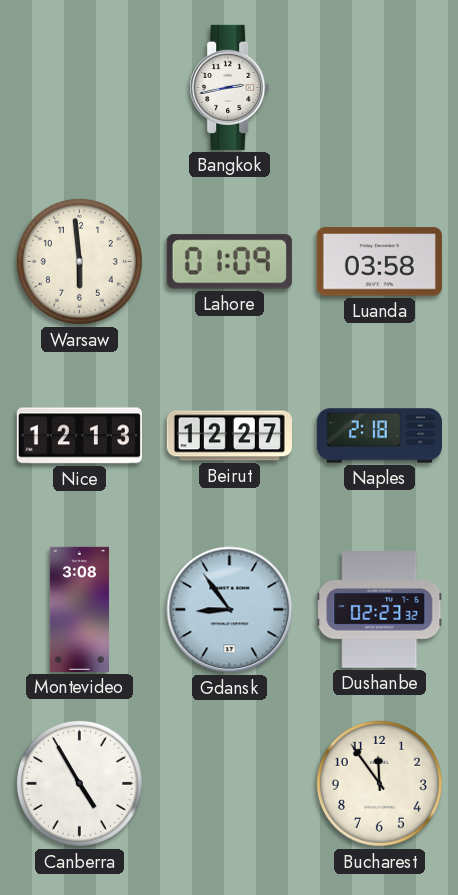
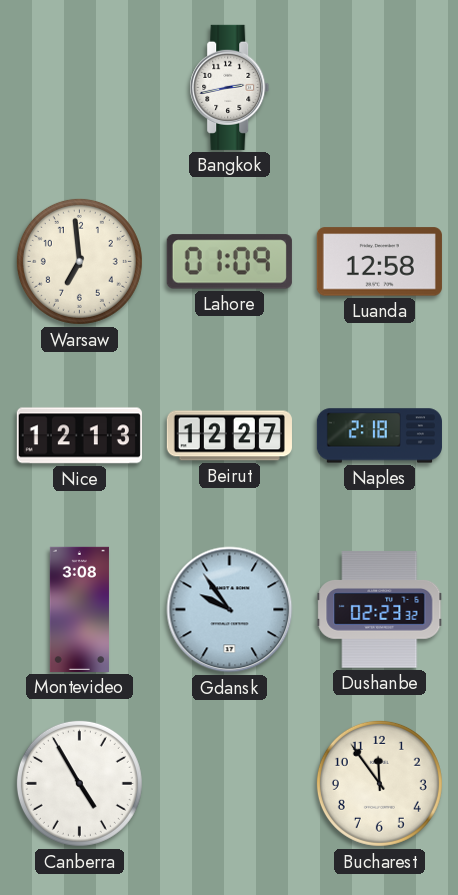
Warsaw: 5:59 -> 6:59 (79, 261)
Luanda: 03:58 -> 12:58 (379, 262)
Gdansk: 8:54 -> 9:54 (230, 610)
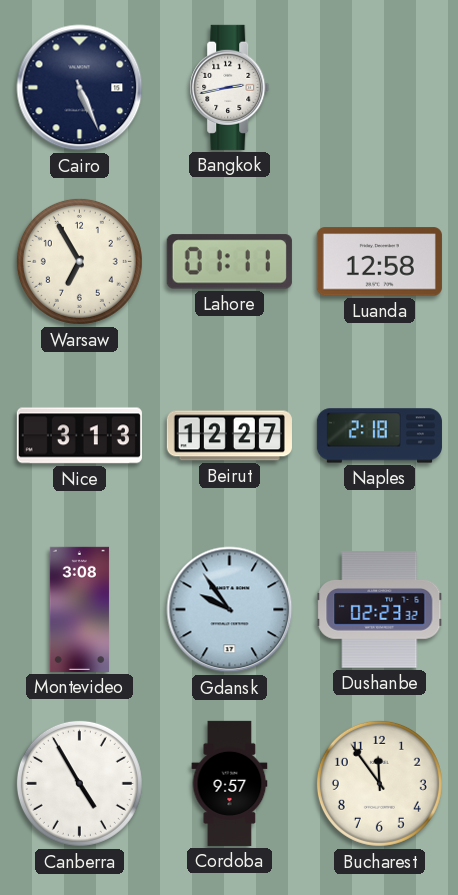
Cairo: none -> 5:26 (80, 88)
Warsaw: 6:59 -> 6:55 (79, 261)
Lahore: 01:09 -> 01:11 (229, 262)
Nice: 12:13 -> 3:13 (79, 436)
Cordoba: none -> 9:57 (230, 783)
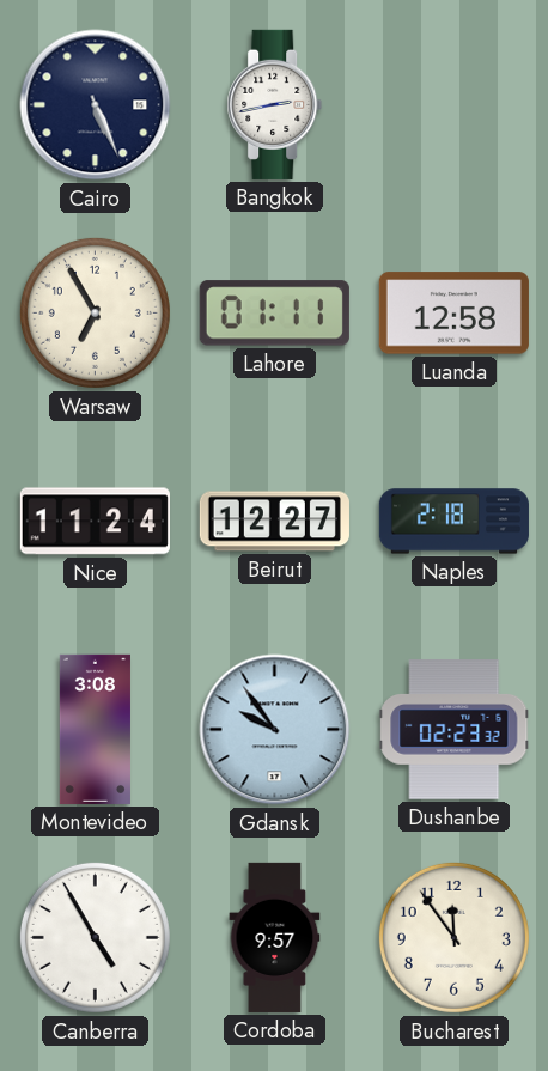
Nice: 3:13 -> 11:24 (95, 522)
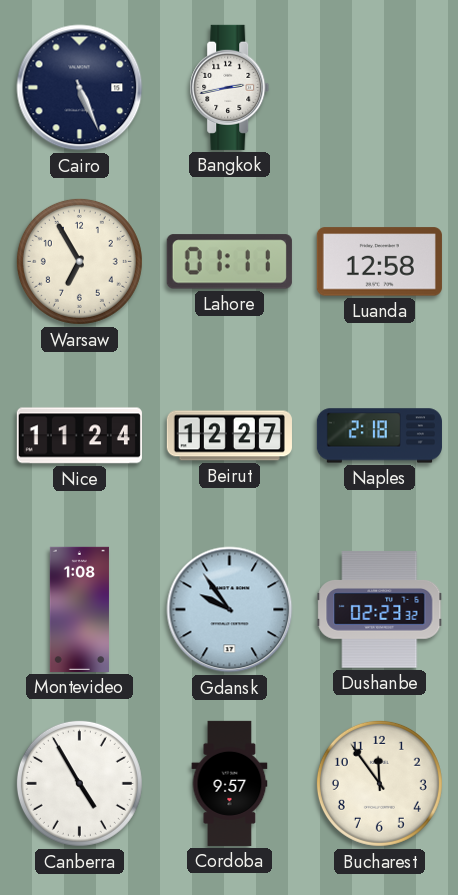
Montevideo: 3:08 -> 1:08 (79, 609)
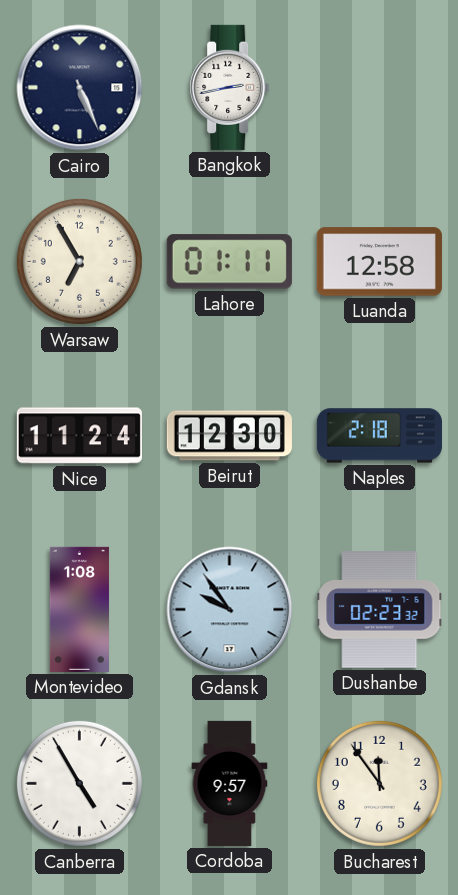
Beirut: 12:27 -> 12:30 (229, 436)
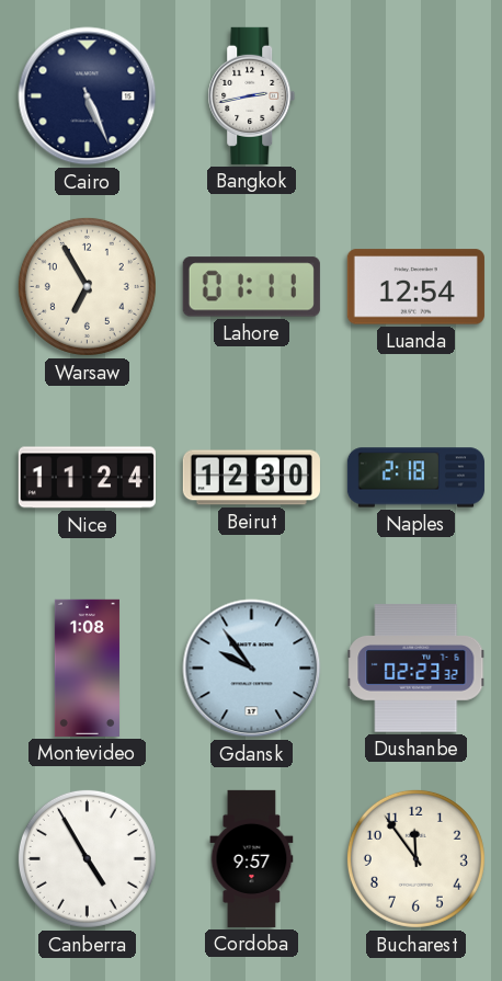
Luanda: 12:58 -> 12:54 (415, 287)
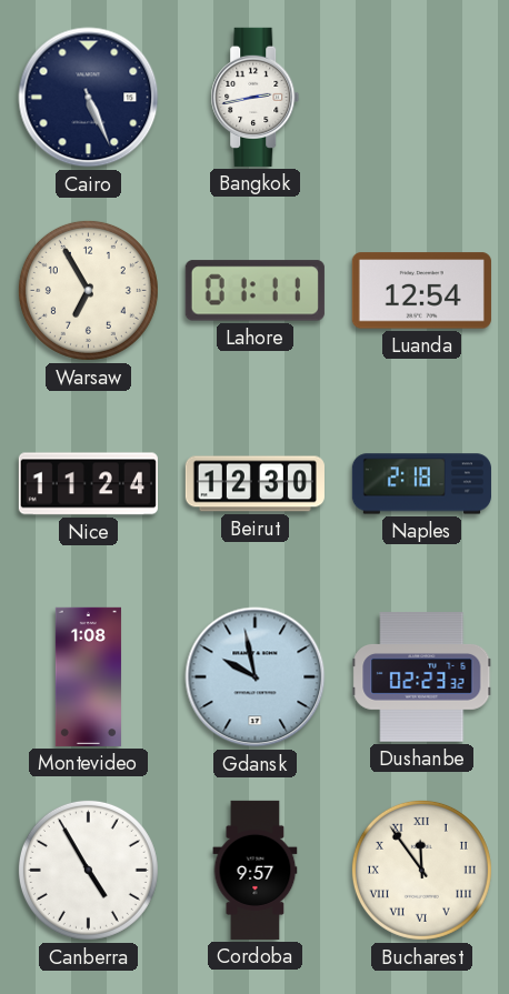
Gdansk: 9:54 -> 9:58 (256, 677)
Bucharest numerals: Arabic -> Roman (421, 870)
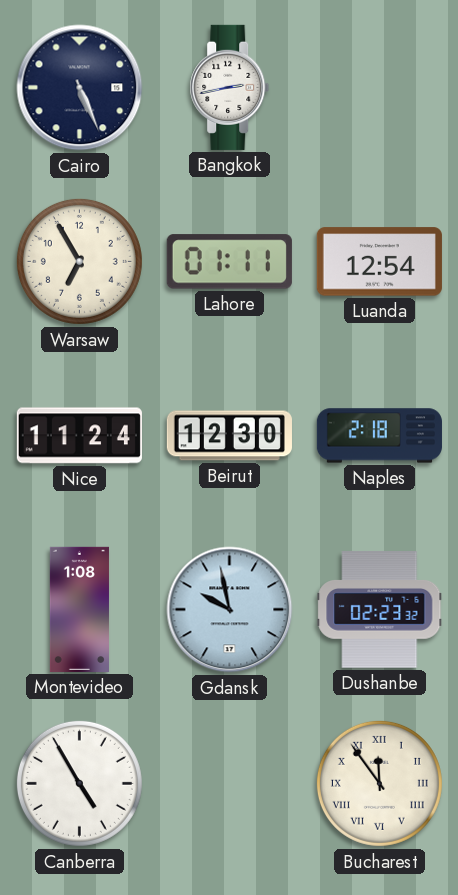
Cordoba: 9:57 -> none (256, 870)
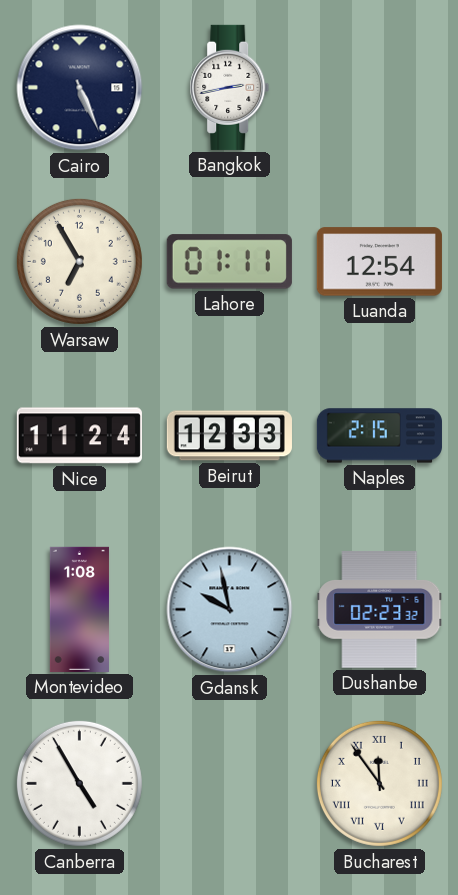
Beirut: 12:30 -> 12:33 (229, 436)
Naples: 2:18 -> 2:15 (379, 436)
